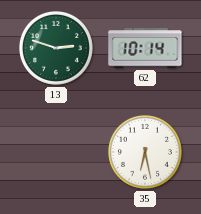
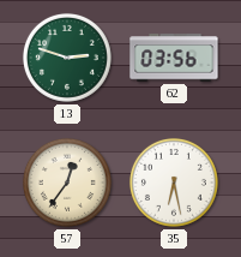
62: 10:14 -> 03:56 (174, 58)
57: none -> 12:36 (67, 183)
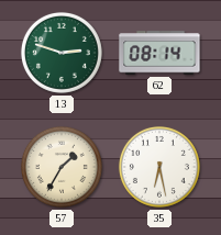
62: 03:56 -> 08:14 (159, 53)
57: 12:36 -> 1:35 (62, 167)
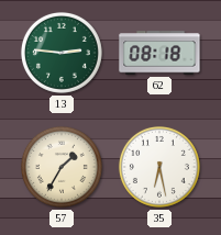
13: 2:48 -> 2:46 (62, 53)
62: 08:14 -> 08:18 (159, 53)
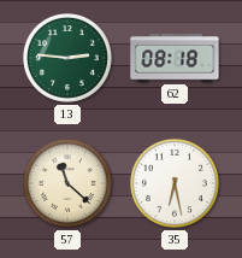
57: 1:35 -> 11:22 (67, 183)
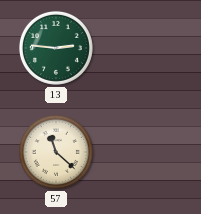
62: 08:18 -> none (175, 58)
35: 6:28 -> none (175, 183)
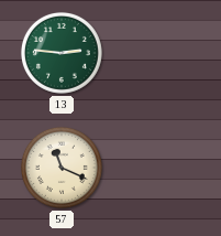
57: 11:22 -> 11:19 (62, 168)
